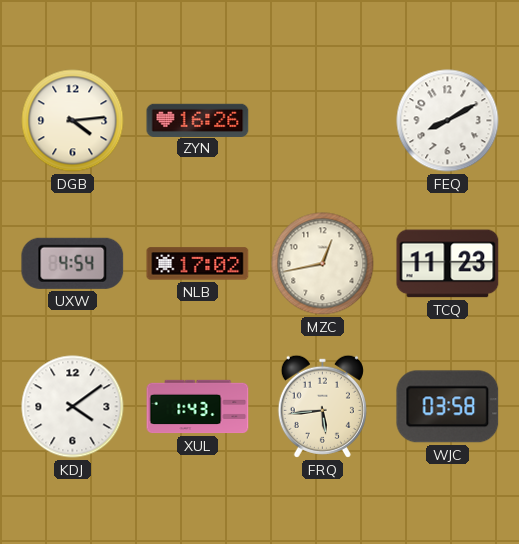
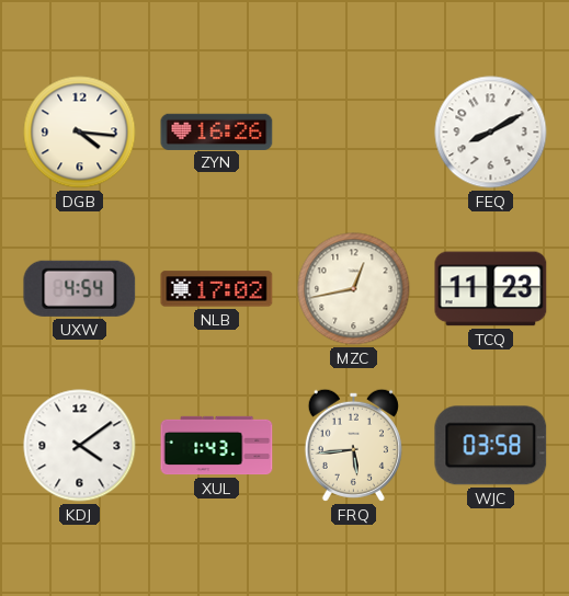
DGB: 4:14 -> 4:16 (80, 133)
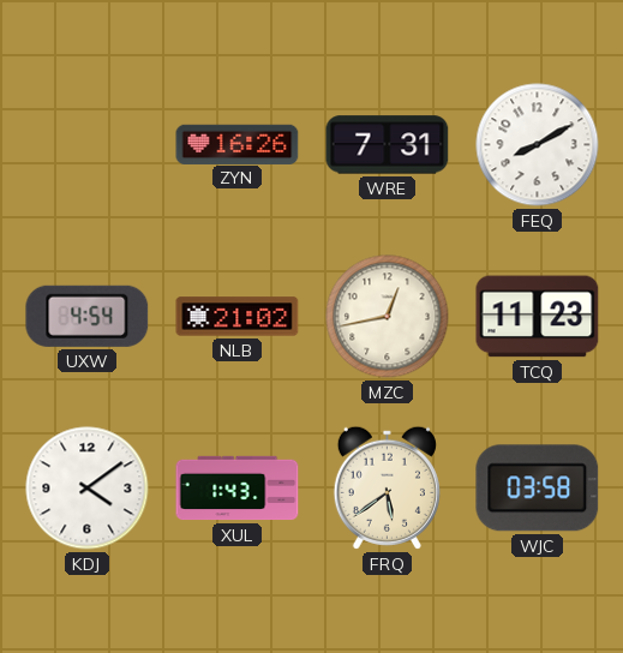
DGB: 4:16 -> none (80, 133)
WRE: none -> 7:31 (388, 145)
NLB: 17:02 -> 21:02 (238, 317)
FRQ: 5:44 -> 5:39 (387, 487)
